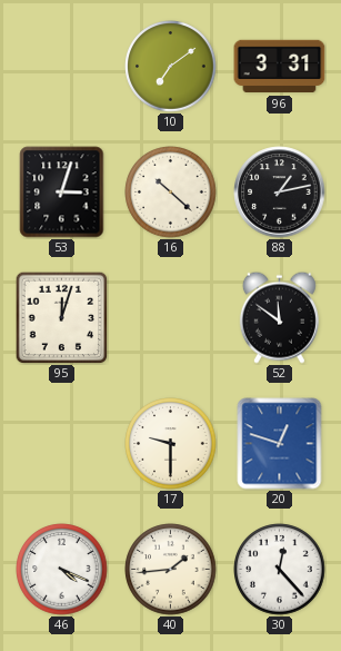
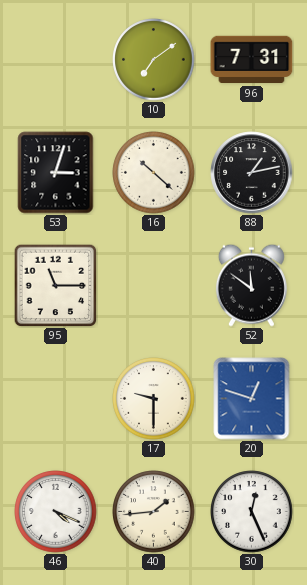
96: 3:31 -> 7:31 (252, 60)
95: 12:03 -> 11:15 (55, 285)
30: 12:23 -> 12:26 (252, 512)
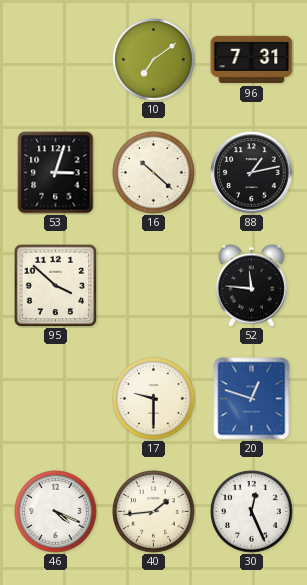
95: 11:15 -> 3:52 (55, 285)
52: 11:51 -> 11:46 (251, 285)
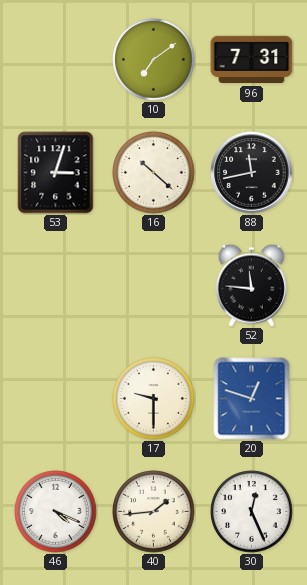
88: 1:13 -> 11:43 (252, 173)
95: 3:52 -> none (55, 285)
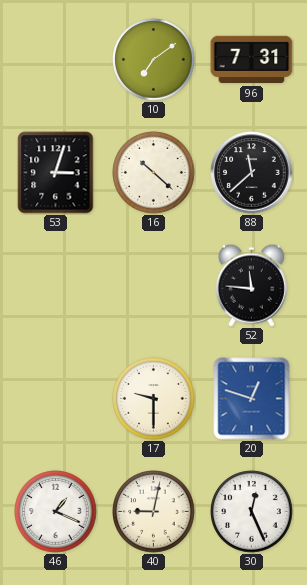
88: 11:43 -> 11:38 (252, 173)
46: 4:19 -> 1:19 (56, 512)
40: 1:44 -> 9:02 (154, 512)
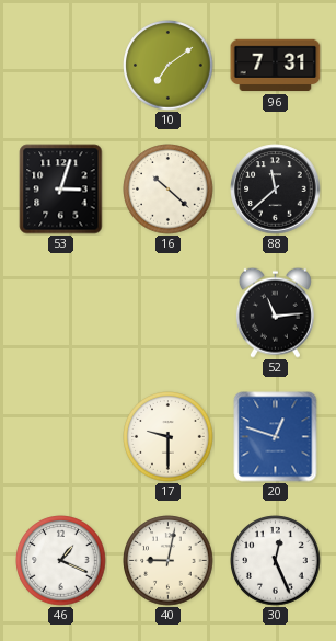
52: 11:46 -> 11:14 (275, 312)
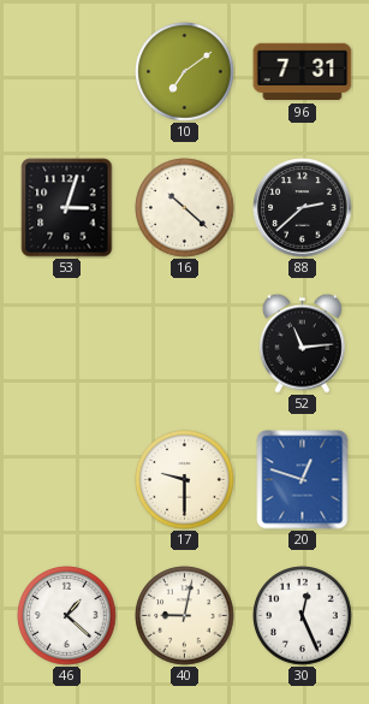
88: 11:38 -> 2:38 (303, 208)
46: 1:19 -> 1:22 (67, 616)
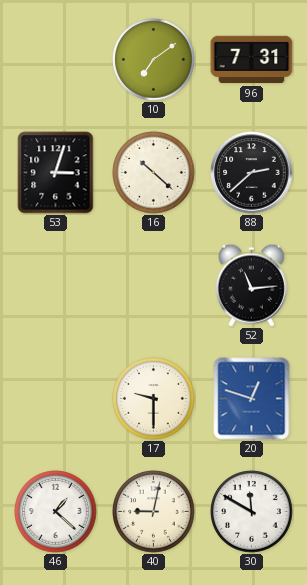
30: 12:26 -> 11:50 (252, 512)
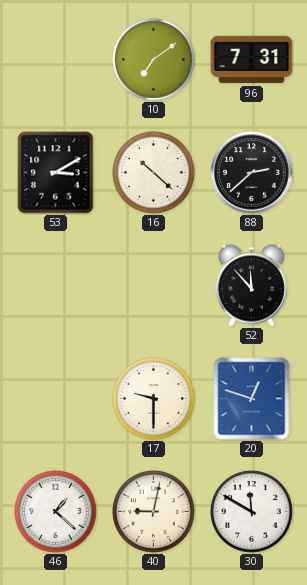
53: 3:03 -> 3:10 (56, 173)
52: 11:14 -> 11:53 (251, 285)
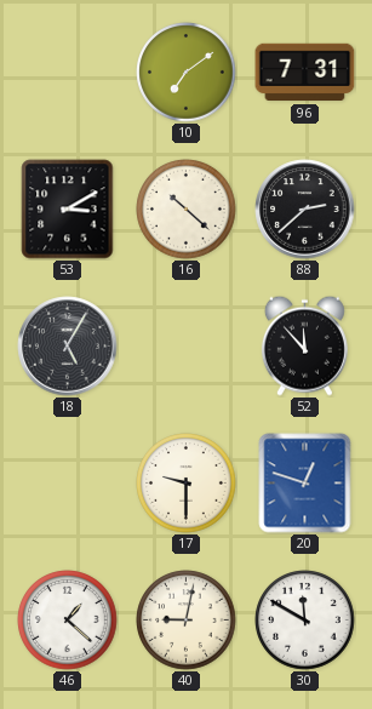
18: none -> 5:05 (68, 347)
